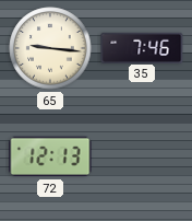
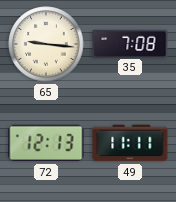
35: 7:46 -> 7:08 (130, 43)
49: none -> 11:11 (130, 143)
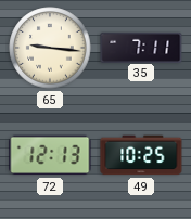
35: 7:08 -> 7:11 (141, 47)
49: 11:11 -> 10:25 (141, 155)
